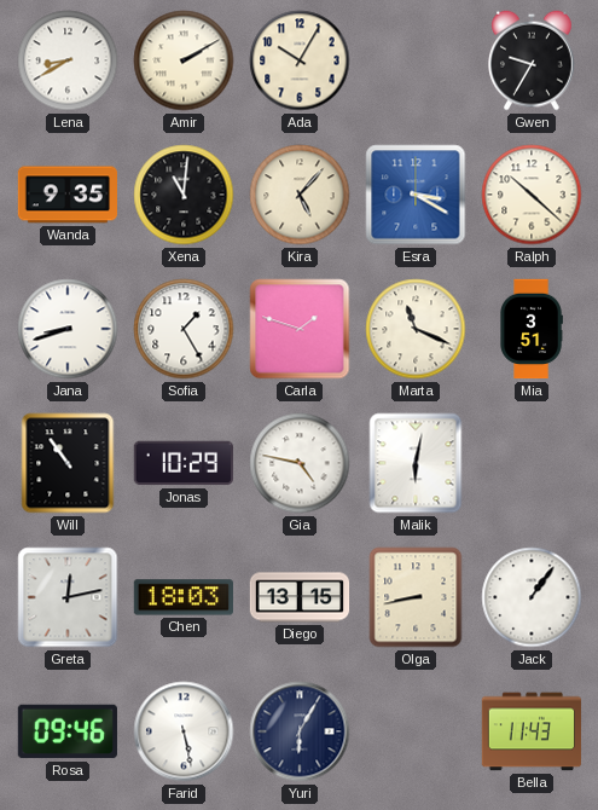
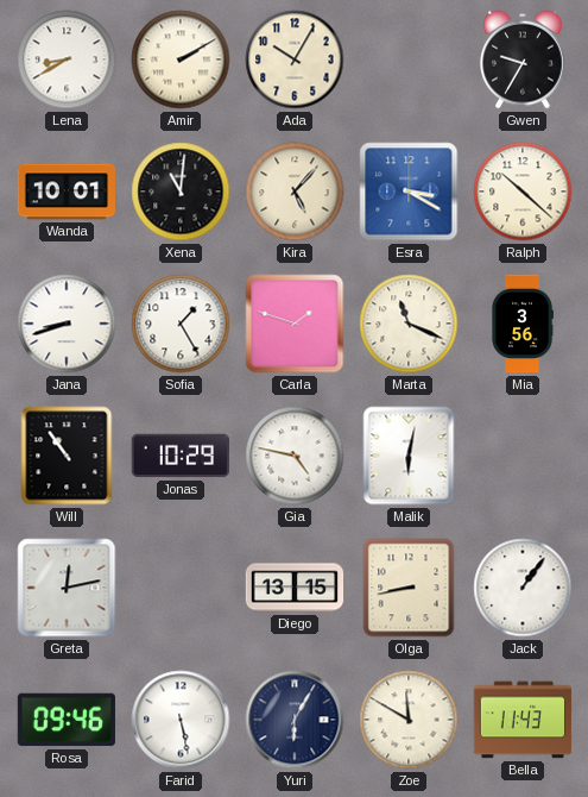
Wanda: 9:35 -> 10:01 (67, 192)
Mia: 3:51 -> 3:56 (523, 324)
Chen: 18:03 -> none (184, 597)
Zoe: none -> 11:50 (409, 720)
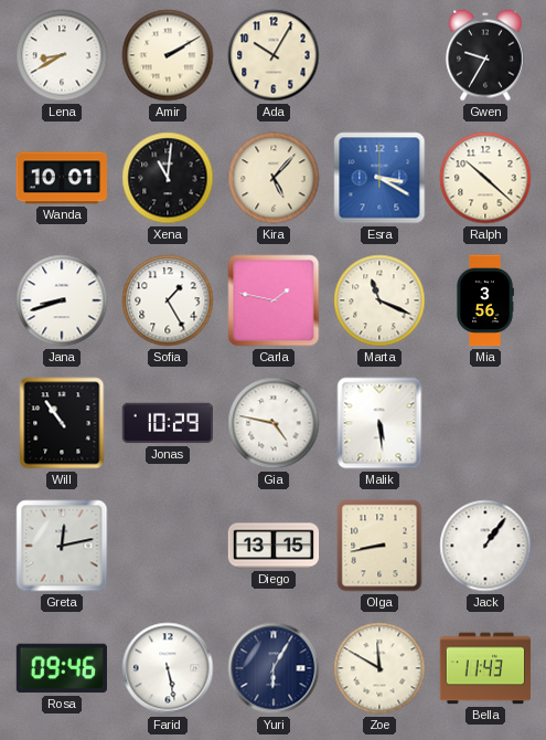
Carla: 1:48 -> 1:47 (274, 300)
Malik: 6:02 -> 5:29 (379, 423)
